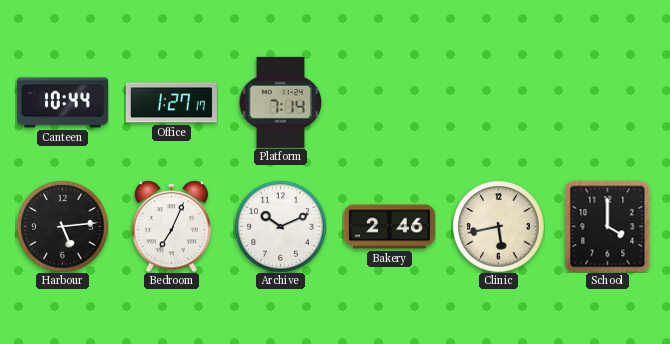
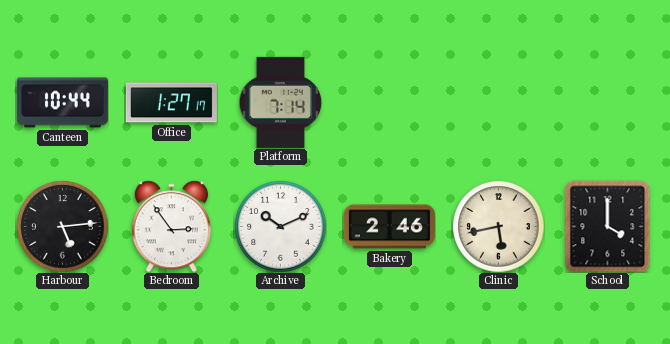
Bedroom: 7:04 -> 2:54 (171, 226)
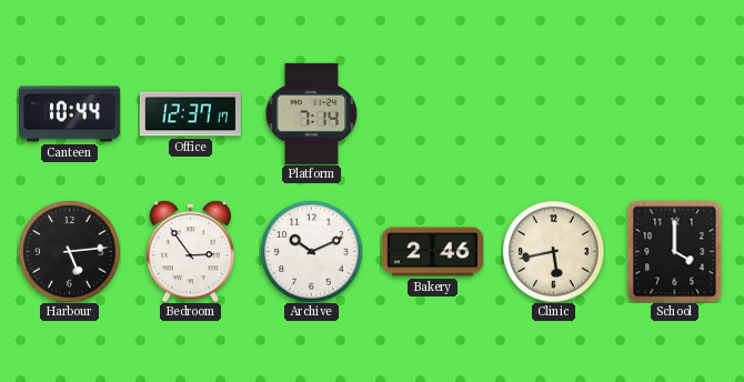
Office: 1:27 -> 12:37 (190, 114)
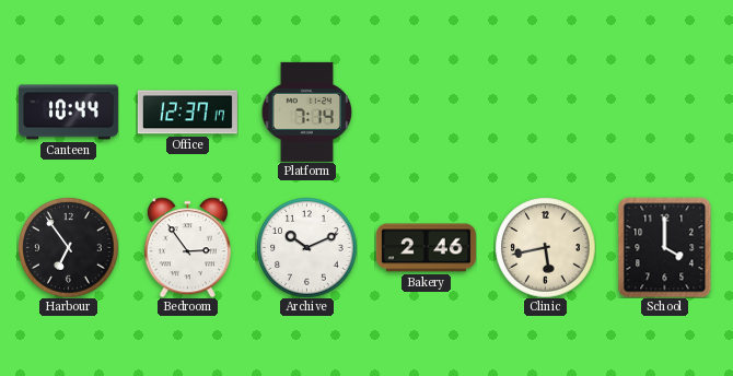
Harbour: 5:14 -> 6:54 (68, 247)
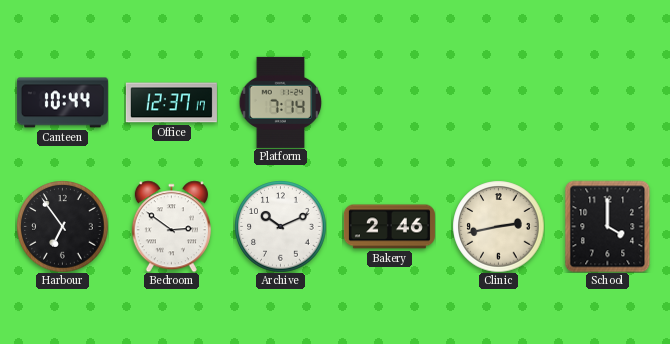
Bedroom: 2:54 -> 2:51 (171, 226)
Clinic: 5:43 -> 2:43 (498, 226)
